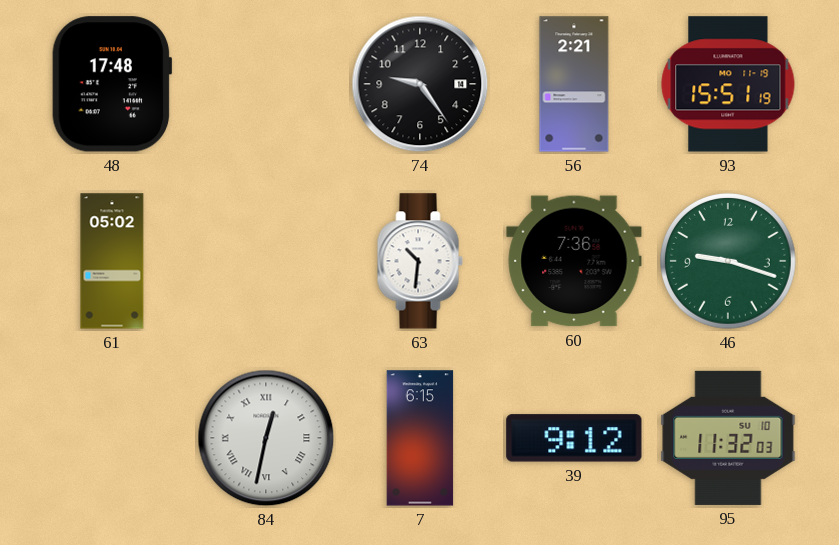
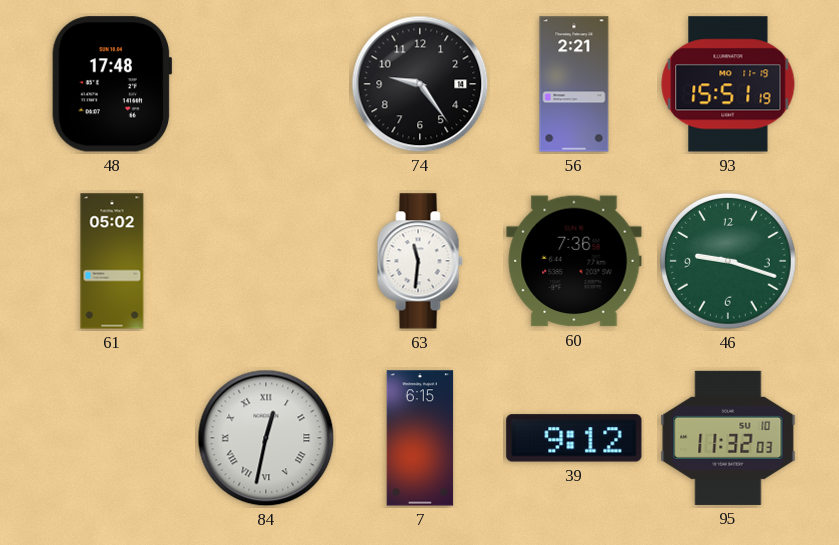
63: 10:31 -> 11:31 (420, 261)
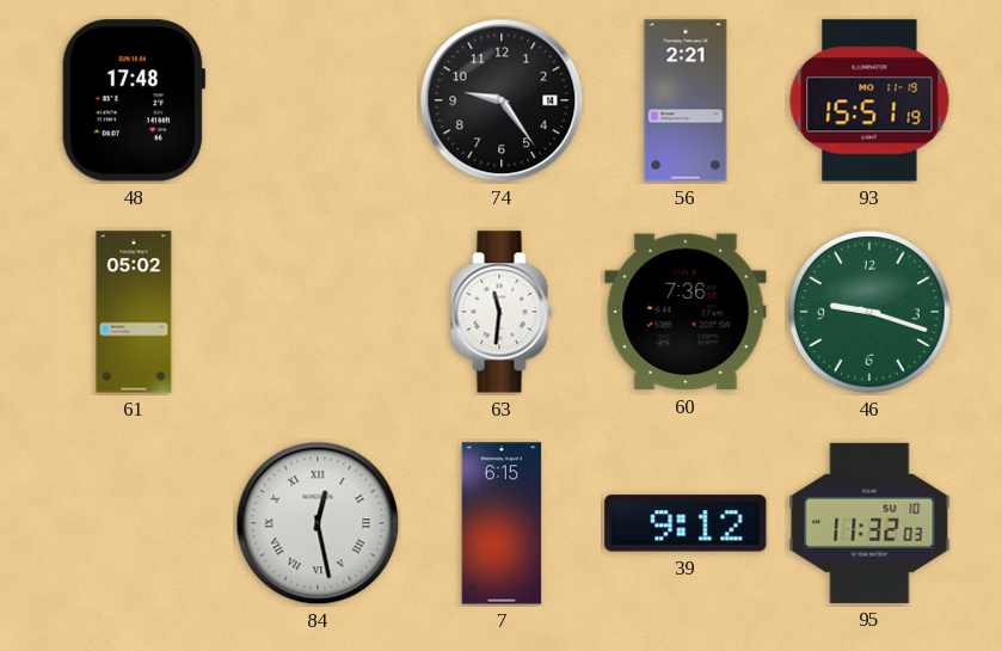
84: 12:32 -> 12:28 (318, 523)
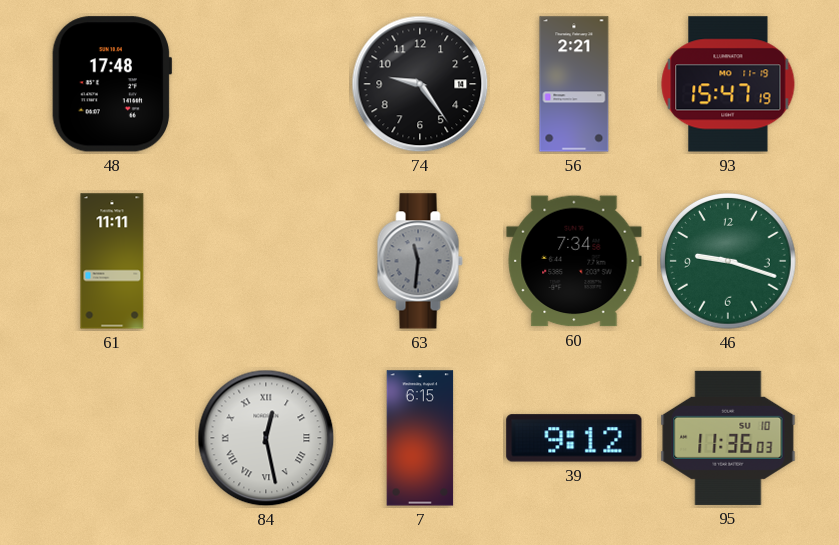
93: 15:51 -> 15:47 (728, 84)
61: 05:02 -> 11:11 (112, 261)
63 dial: white -> grey (420, 261)
60: 7:36 -> 7:34 (574, 261)
95: 11:32 -> 11:36 (728, 438)
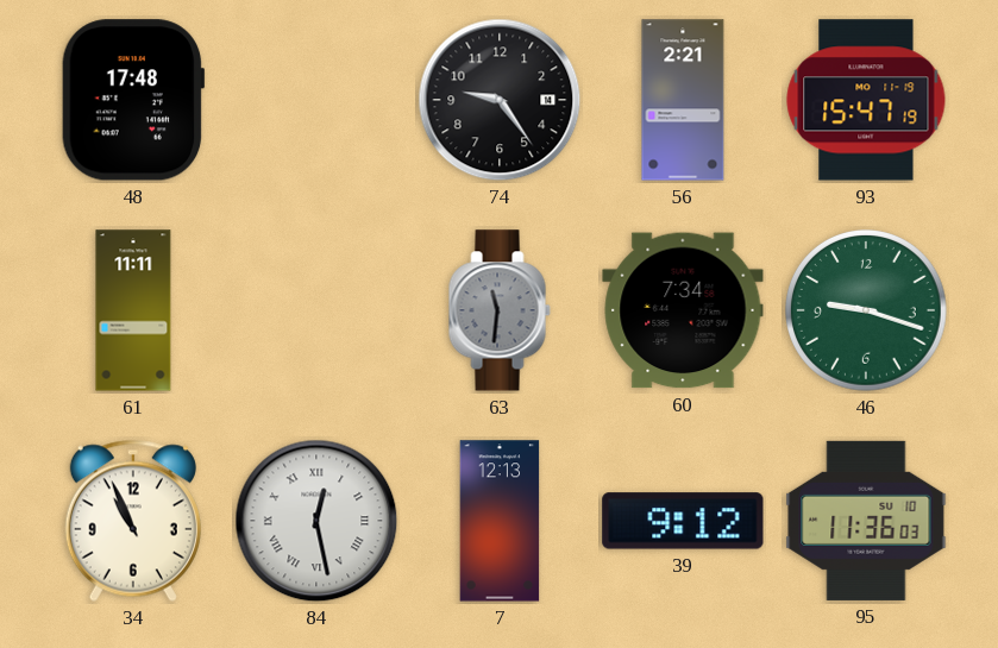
34: none -> 10:56 (133, 521)
7: 6:15 -> 12:13 (500, 521)
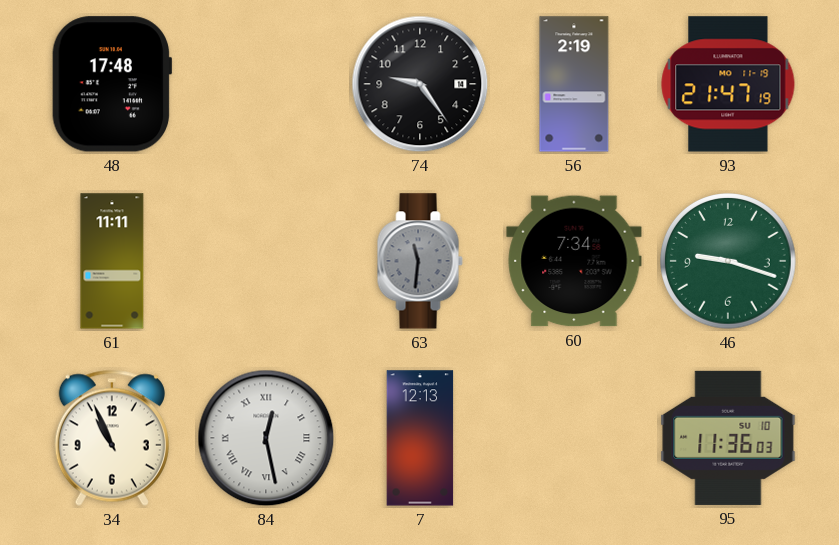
56: 2:21 -> 2:19 (574, 84)
93: 15:47 -> 21:47 (728, 84)
39: 9:12 -> none (683, 521)
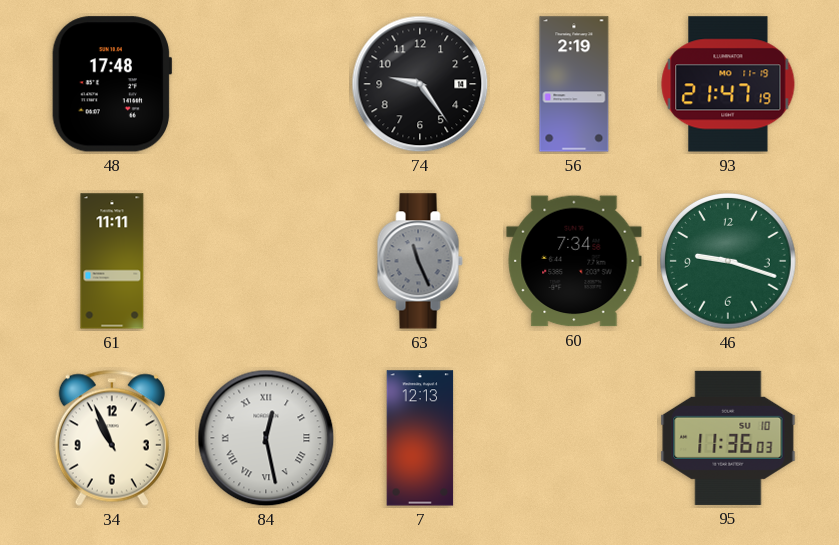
63: 11:31 -> 11:26 (420, 261)
